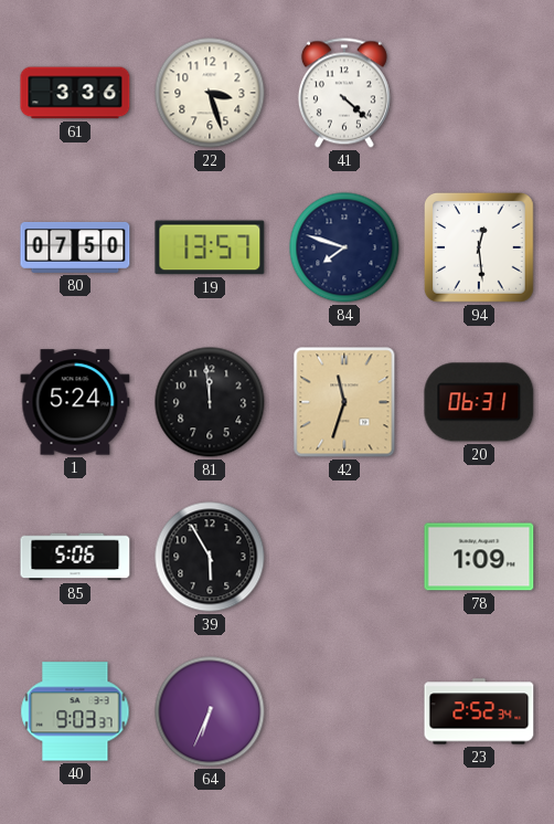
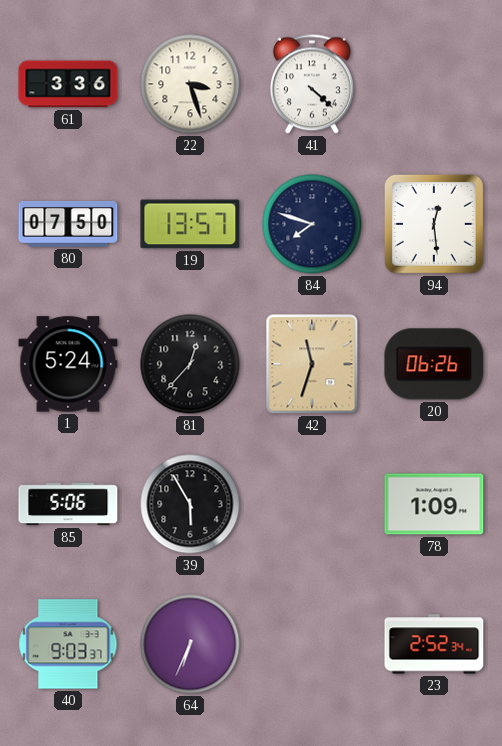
81: 11:59 -> 12:37 (190, 364)
20: 06:31 -> 06:26 (434, 364)
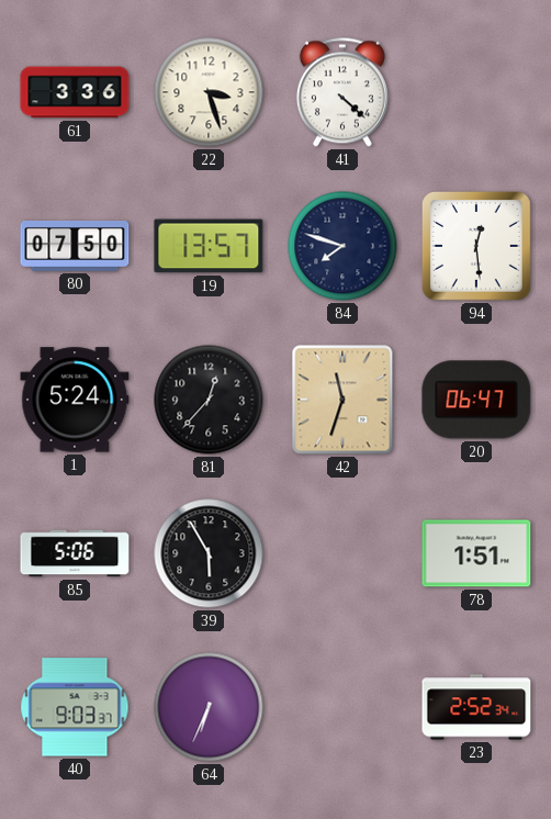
20: 06:26 -> 06:47 (476, 400)
78: 1:09 -> 1:51 (476, 553)
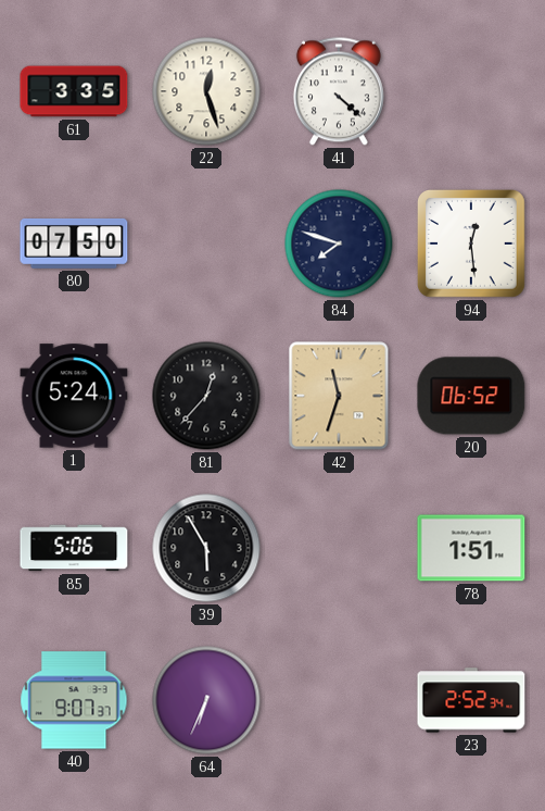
61: 3:36 -> 3:35 (74, 91)
22: 3:27 -> 12:27 (206, 91)
19: 13:57 -> none (209, 246)
20: 06:47 -> 06:52 (471, 396)
40: 9:03 -> 9:07 (74, 700)
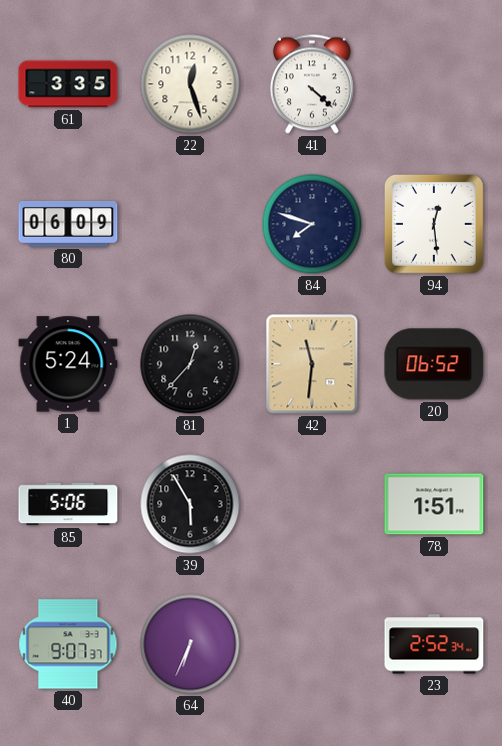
80: 07:50 -> 06:09 (68, 224)
42: 11:33 -> 11:31 (312, 364)
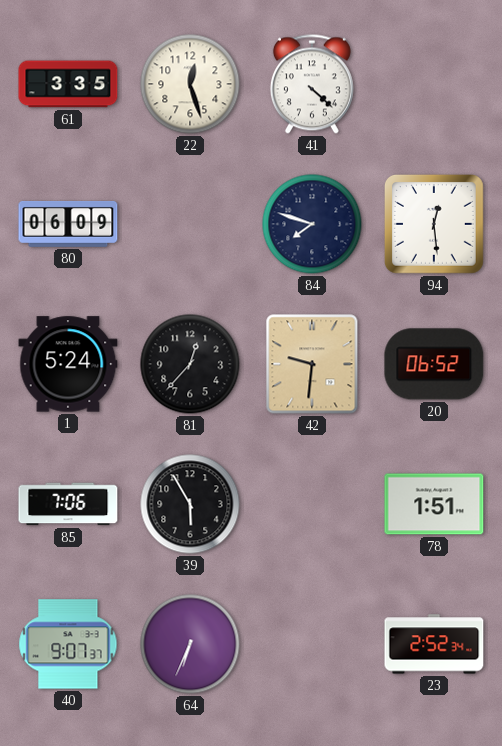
42: 11:31 -> 9:31 (312, 364)
85: 5:06 -> 7:06 (68, 504)
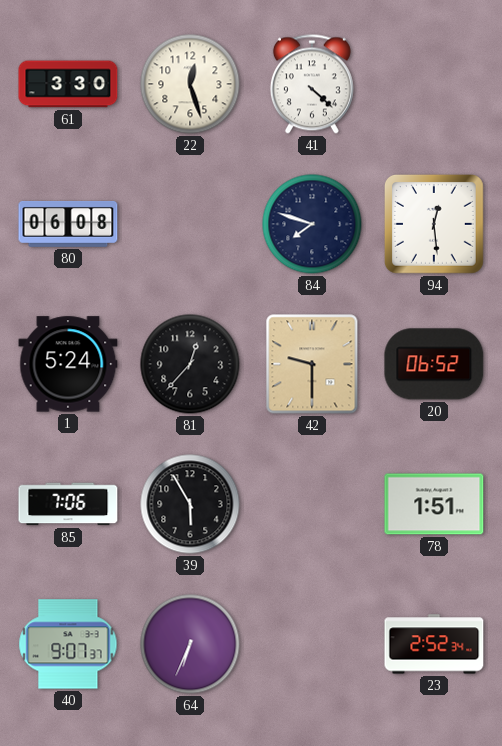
61: 3:35 -> 3:30 (68, 84)
80: 06:09 -> 06:08 (68, 224)
42: 9:31 -> 9:30 (312, 364)
